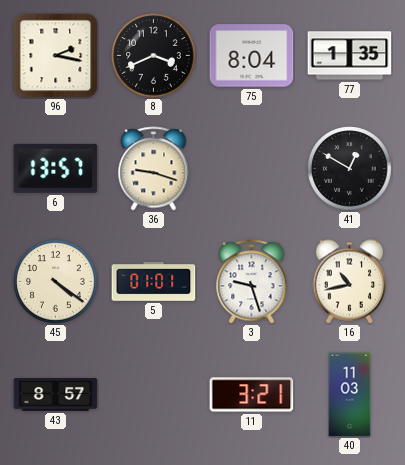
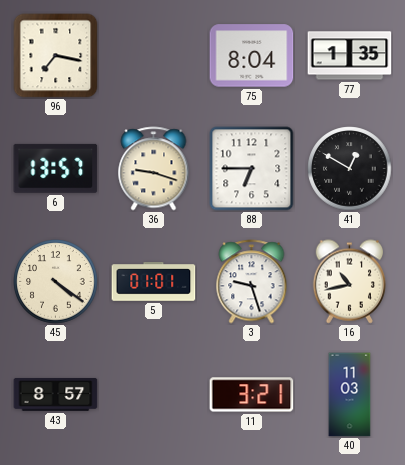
96: 2:17 -> 7:17 (56, 56)
8: 3:41 -> none (154, 56)
88: none -> 6:45 (252, 169)
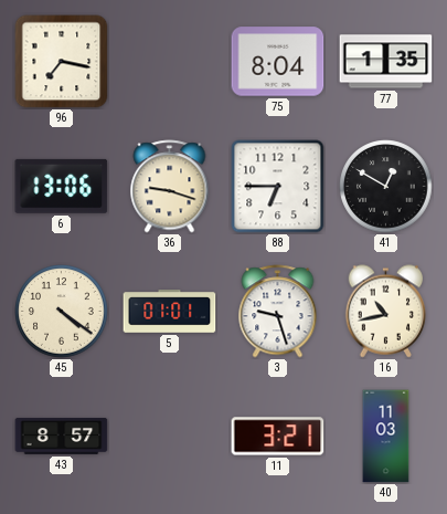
6: 13:57 -> 13:06 (62, 186)
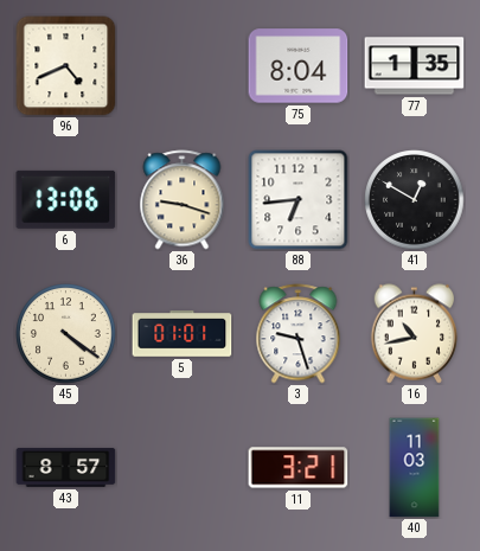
96: 7:17 -> 4:41 (66, 66)
88: 6:45 -> 6:44 (299, 200)
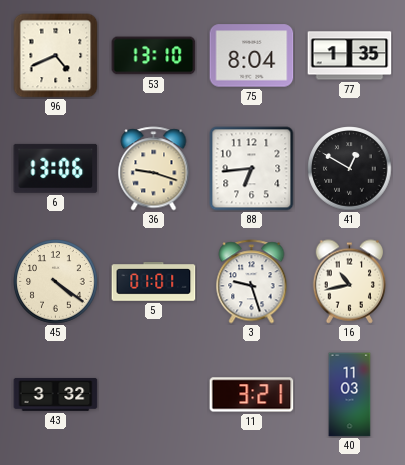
53: none -> 13:10 (154, 56)
43: 8:57 -> 3:32 (56, 394)
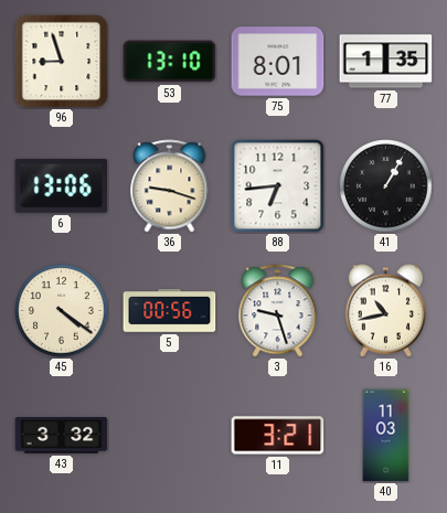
96: 4:41 -> 8:57 (62, 62)
75: 8:04 -> 8:01 (278, 62)
41: 12:50 -> 1:05 (386, 186)
5: 01:01 -> 00:56 (170, 311)
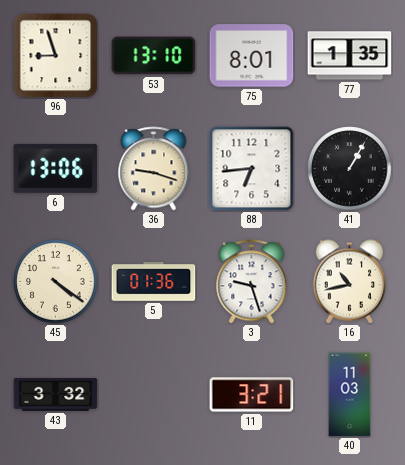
5: 00:56 -> 01:36 (154, 282)
